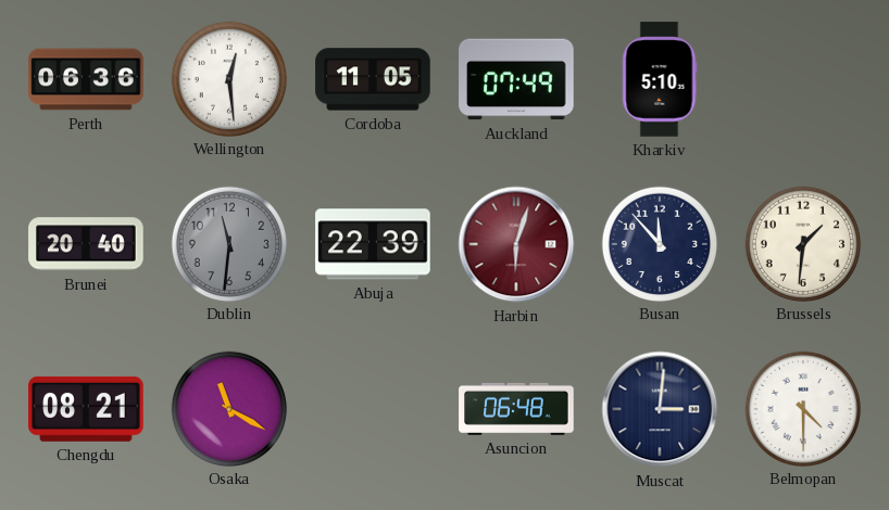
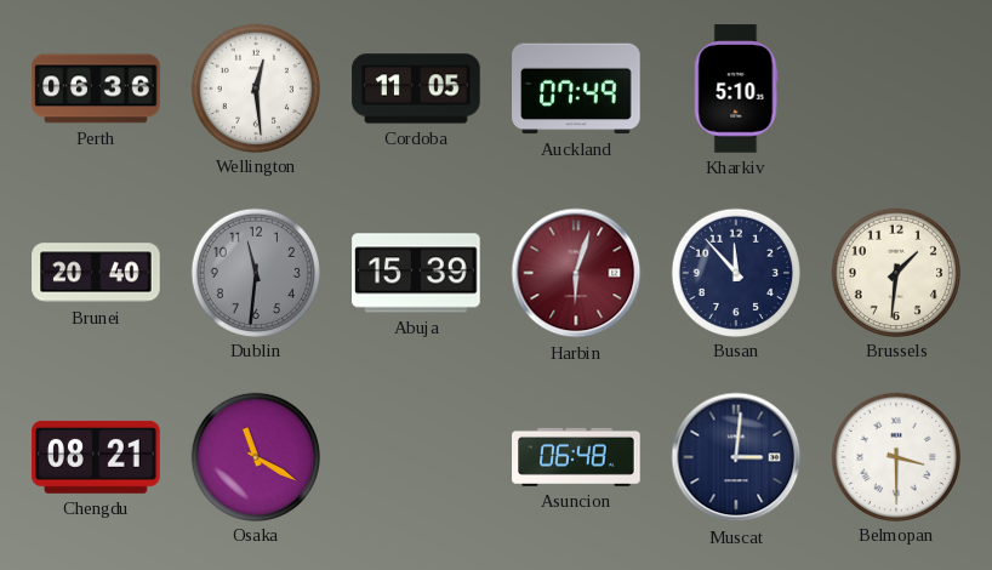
Abuja: 22:39 -> 15:39 (416, 273)
Belmopan: 4:30 -> 3:30 (895, 456)
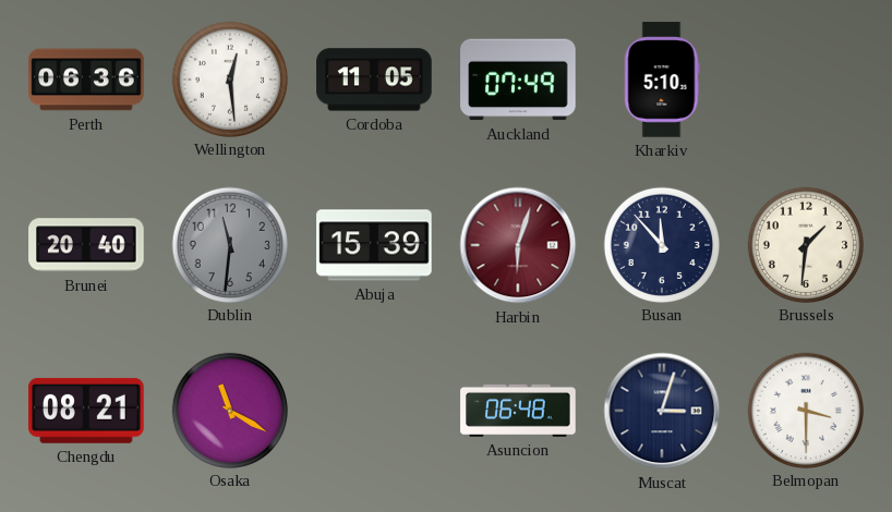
Muscat: 3:01 -> 3:03 (662, 411)
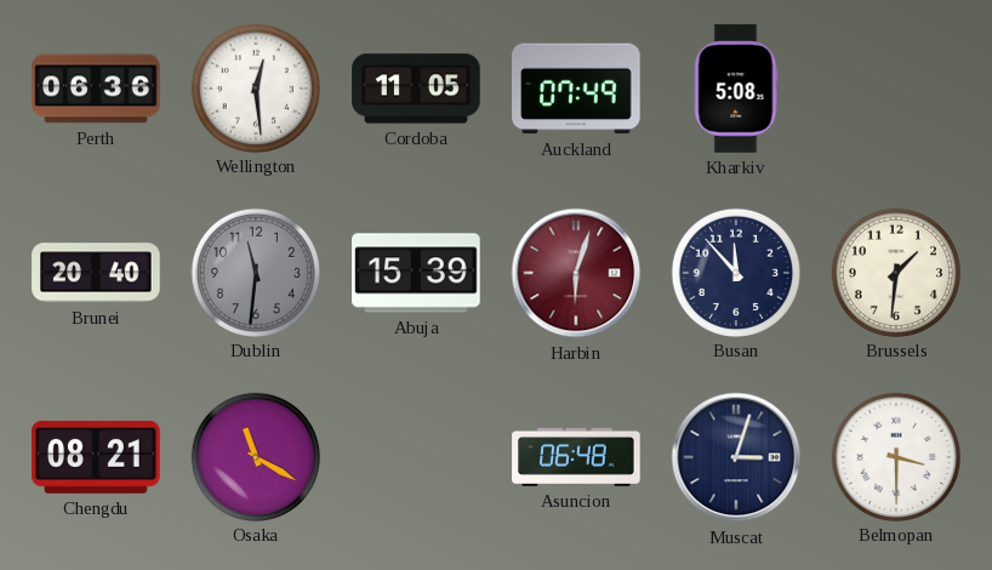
Kharkiv: 5:10 -> 5:08 (736, 89)
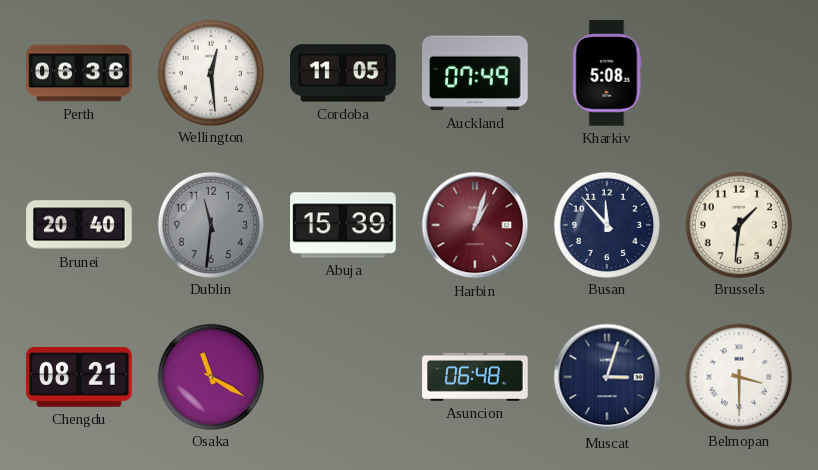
Harbin: 6:03 -> 1:03 (475, 225)
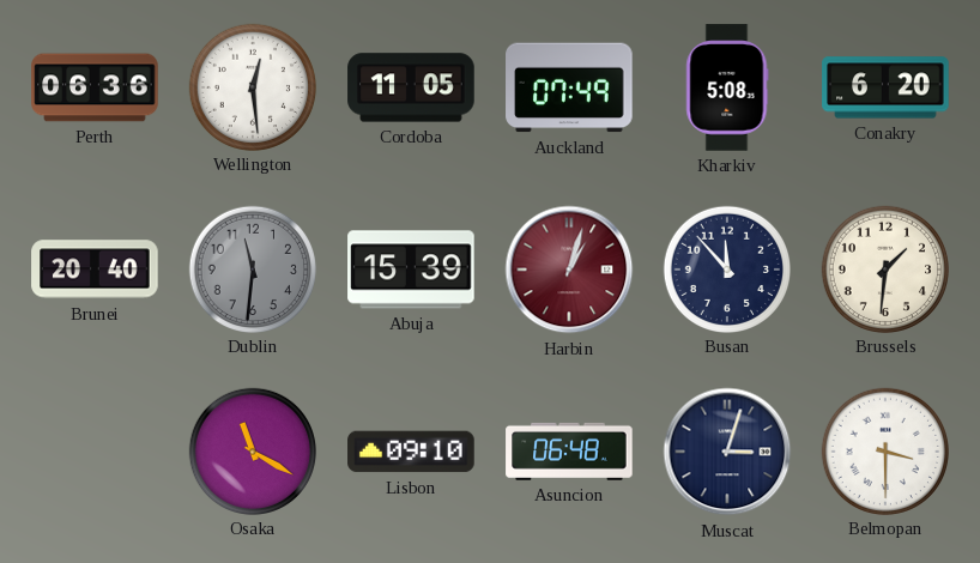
Conakry: none -> 6:20 (885, 87)
Chengdu: 08:21 -> none (79, 377)
Lisbon: none -> 09:10 (411, 452)
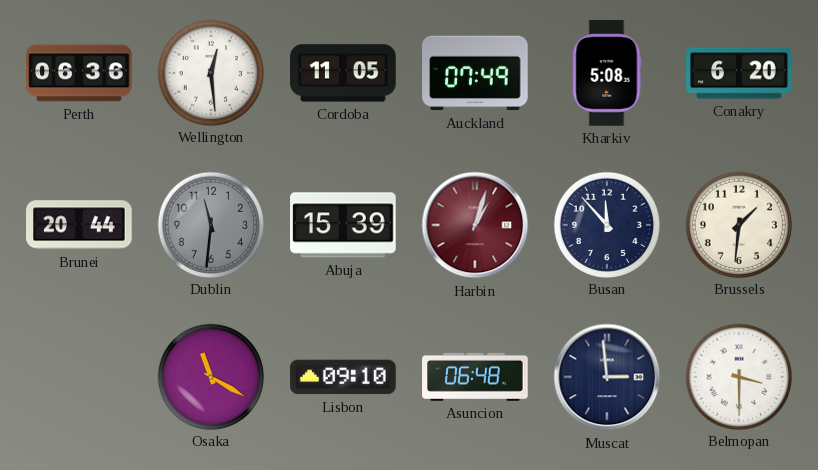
Brunei: 20:40 -> 20:44 (79, 225)
Muscat: 3:03 -> 2:59 (607, 377)
